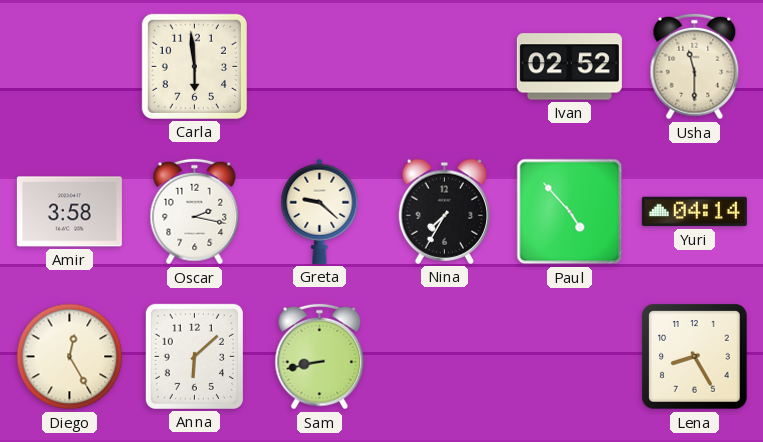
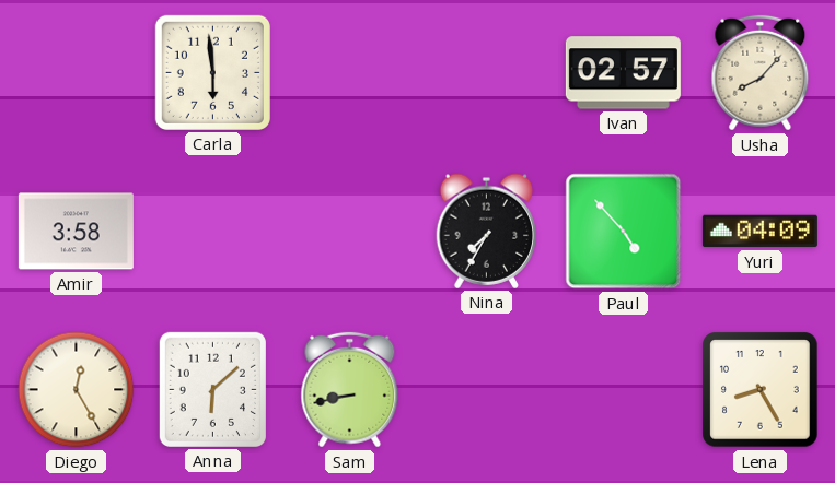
Ivan: 02:52 -> 02:57 (623, 73)
Usha: 11:30 -> 8:07 (761, 73)
Oscar: 2:17 -> none (195, 212)
Greta: 9:22 -> none (320, 211)
Yuri: 04:14 -> 04:09 (759, 232)
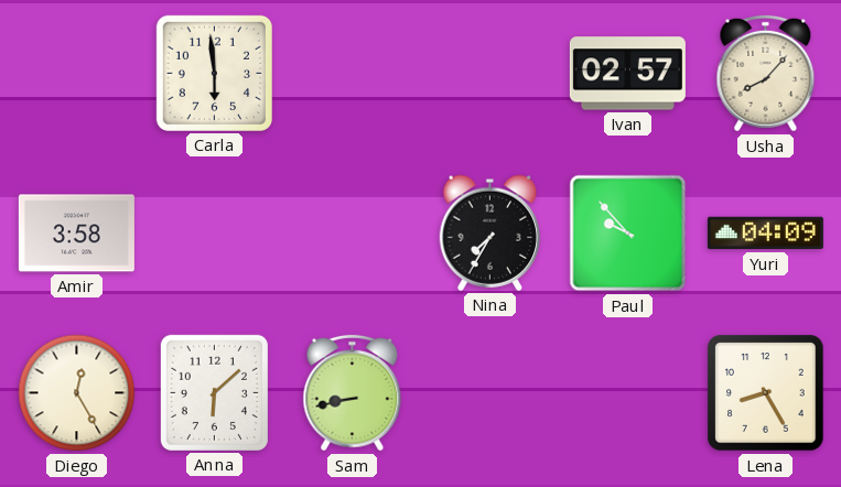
Paul: 4:53 -> 9:53 (628, 234)
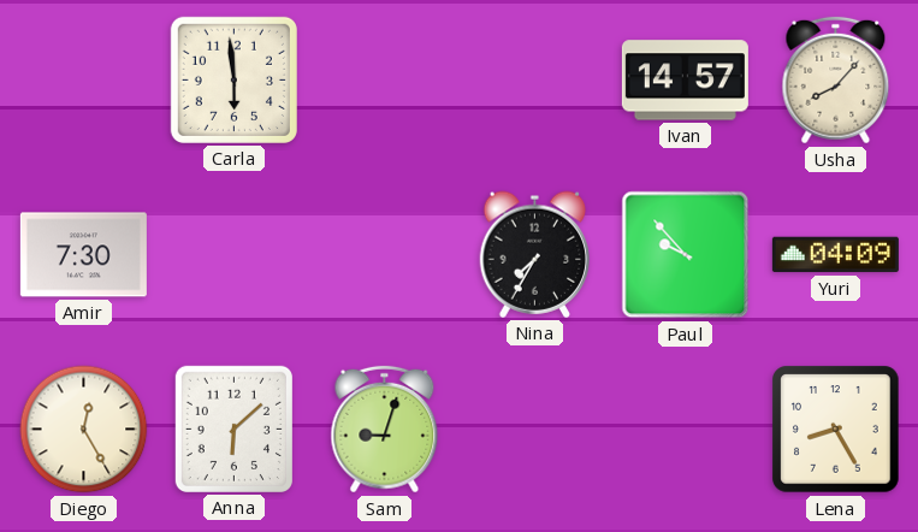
Ivan: 02:57 -> 14:57 (685, 81)
Amir: 3:58 -> 7:30 (83, 255)
Sam: 8:43 -> 9:03 (385, 430)
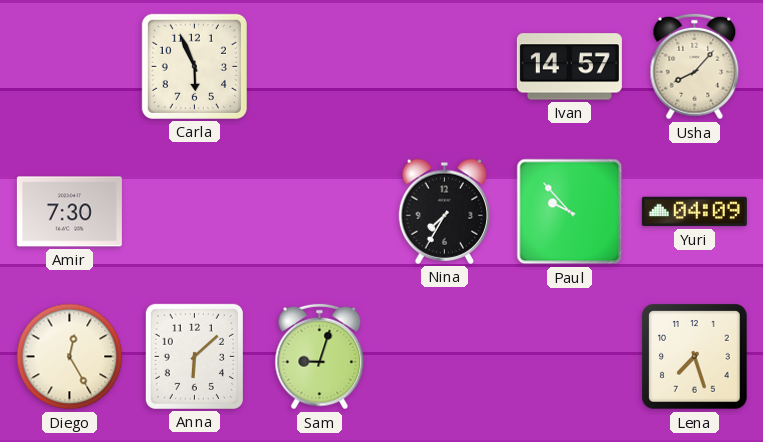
Carla: 5:59 -> 5:56 (194, 66)
Lena: 8:25 -> 7:27 (695, 357)
